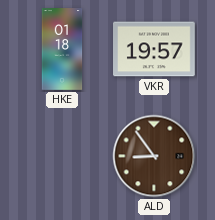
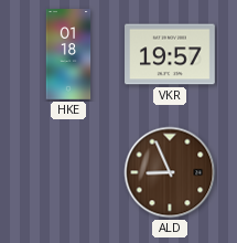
ALD: 8:54 -> 8:56 (170, 172)
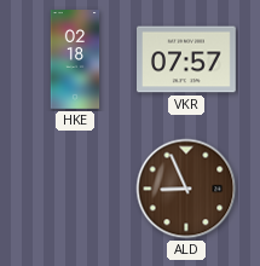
HKE: 01:18 -> 02:18 (75, 59)
VKR: 19:57 -> 07:57 (187, 59)
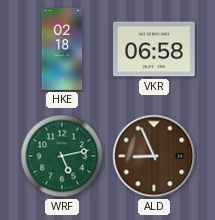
VKR: 07:57 -> 06:58 (155, 49)
WRF: none -> 5:13 (62, 156)
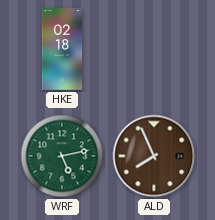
VKR: 06:58 -> none (155, 49)
ALD: 8:56 -> 7:56 (154, 156)
